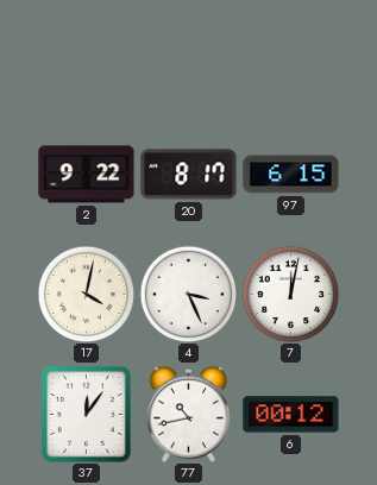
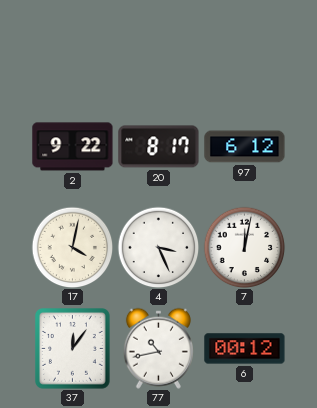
97: 6:15 -> 6:12 (245, 147)
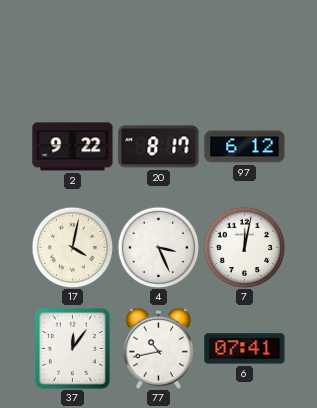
6: 00:12 -> 07:41 (245, 349)
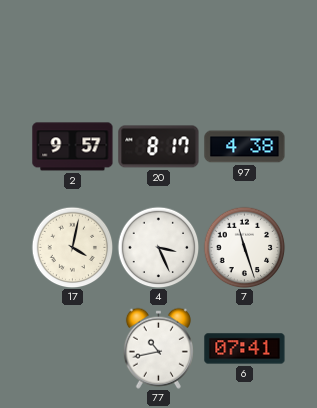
2: 9:22 -> 9:57 (73, 147)
97: 6:12 -> 4:38 (245, 147)
7: 12:02 -> 11:27 (244, 247)
37: 12:06 -> none (73, 349)
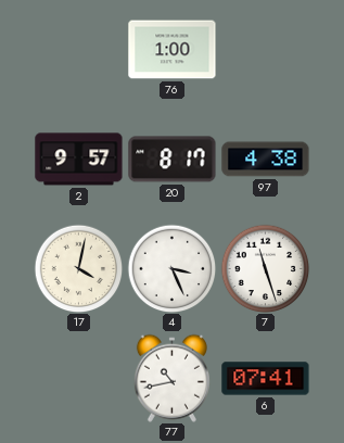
76: none -> 1:00 (173, 50)
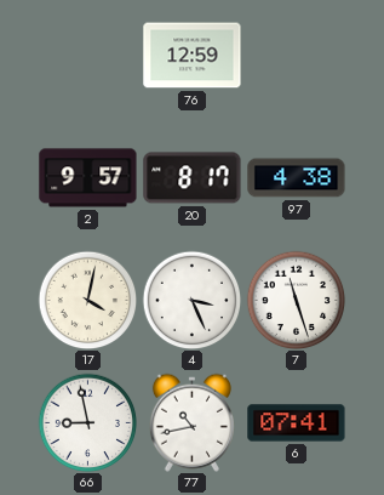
76: 1:00 -> 12:59 (193, 56)
66: none -> 8:58 (87, 422)
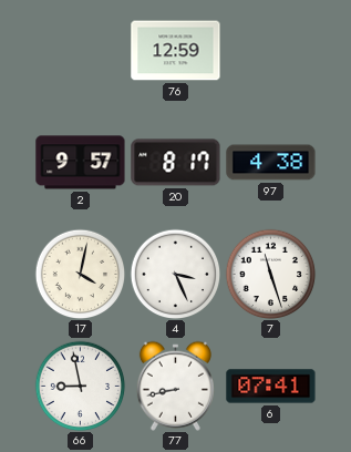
77: 10:43 -> 8:43 (175, 386)
